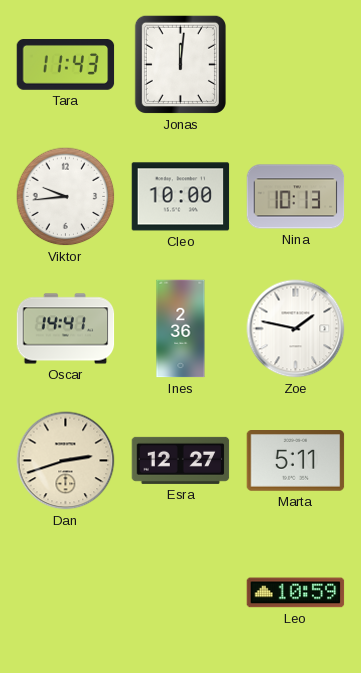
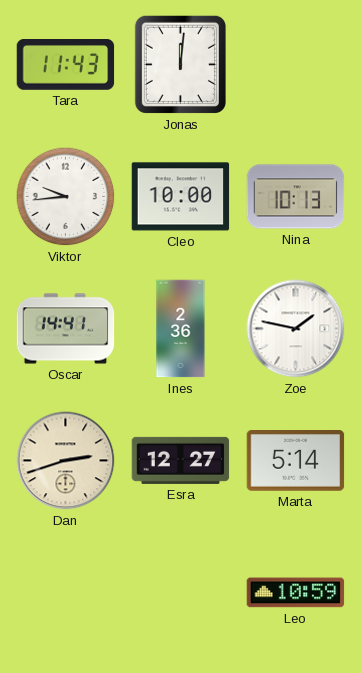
Marta: 5:11 -> 5:14 (296, 461)
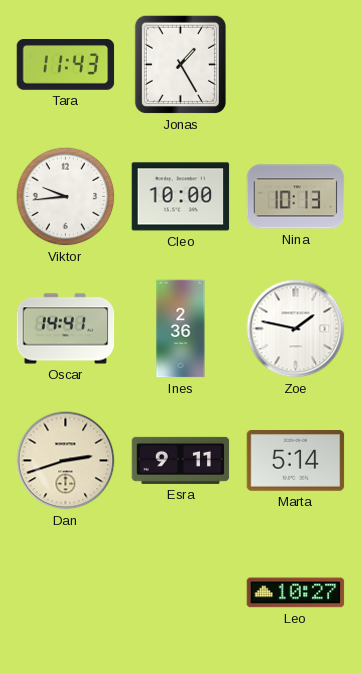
Jonas: 12:01 -> 1:25 (180, 64)
Esra: 12:27 -> 9:11 (181, 460)
Leo: 10:59 -> 10:27 (296, 593)
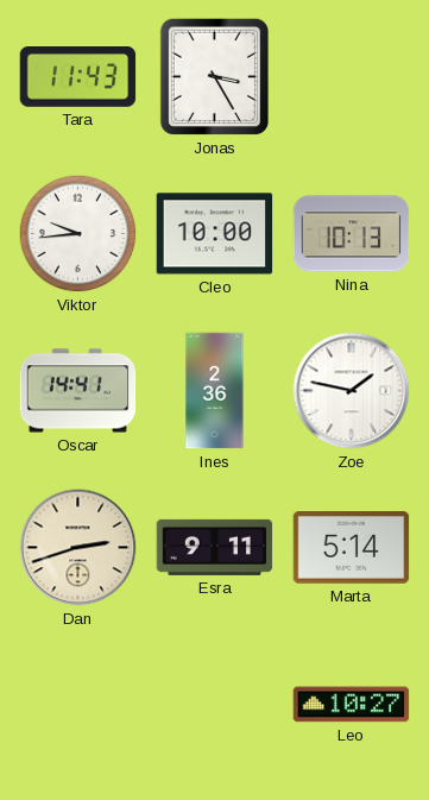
Jonas: 1:25 -> 3:25 (214, 76)
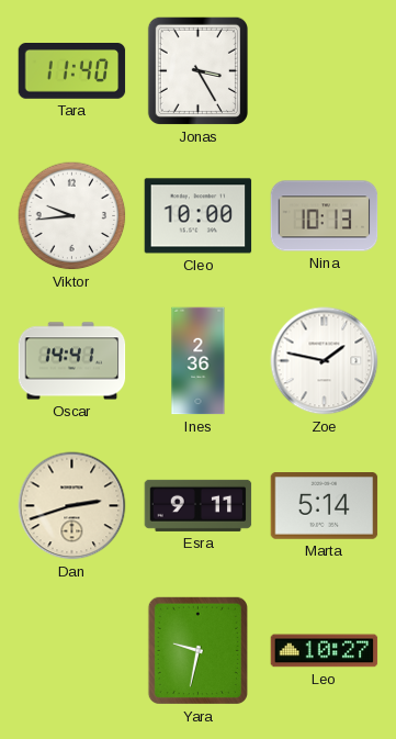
Tara: 11:43 -> 11:40 (72, 71)
Yara: none -> 9:32 (197, 650)
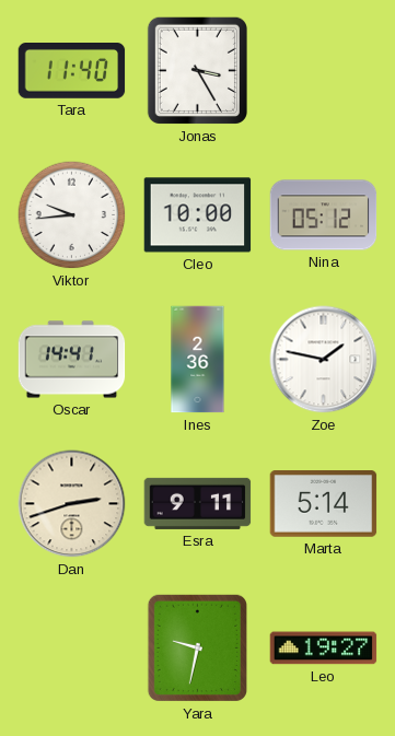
Nina: 10:13 -> 05:12 (324, 215)
Leo: 10:27 -> 19:27 (324, 649)
